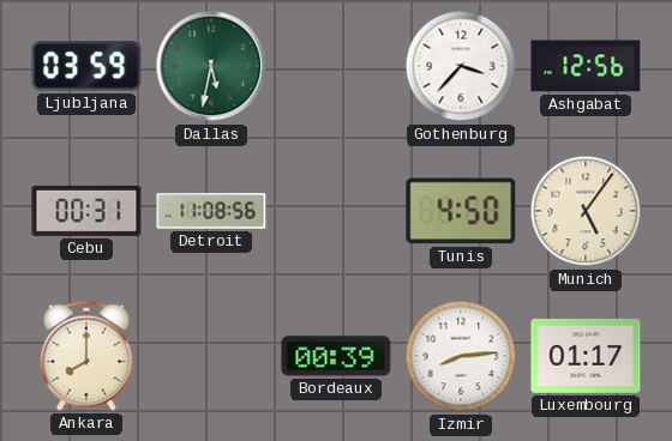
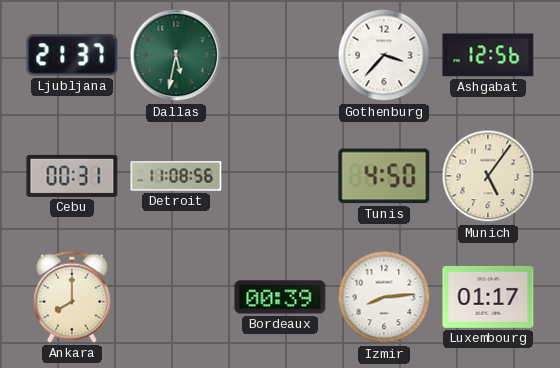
Ljubljana: 03:59 -> 21:37 (72, 55)
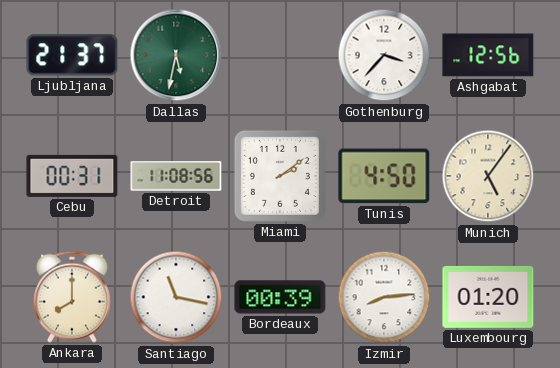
Miami: none -> 2:09 (280, 176)
Santiago: none -> 11:17 (176, 297)
Luxembourg: 01:17 -> 01:20 (488, 297)
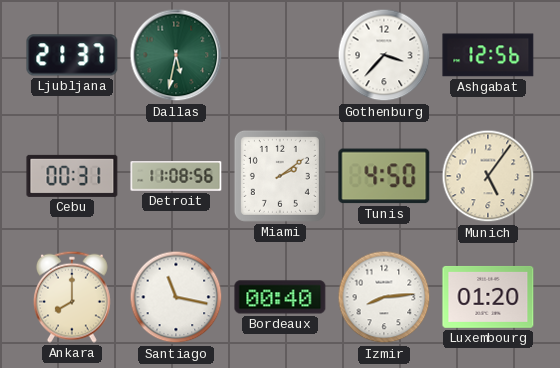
Bordeaux: 00:39 -> 00:40 (280, 297)
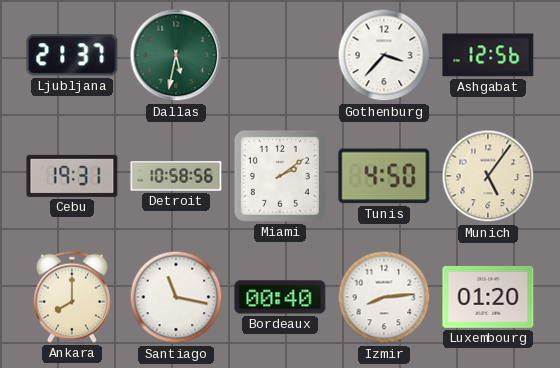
Cebu: 00:31 -> 19:31 (72, 176)
Detroit: 11:08 -> 10:58 (176, 177)
